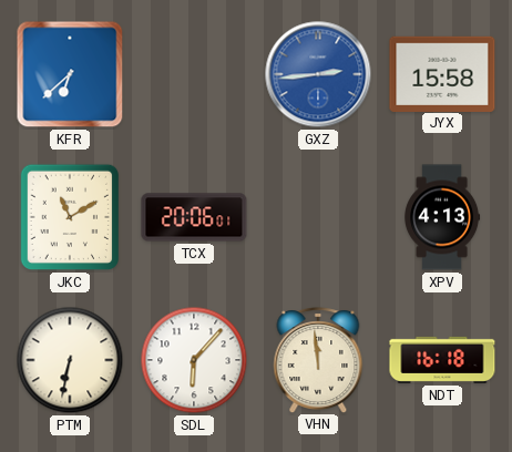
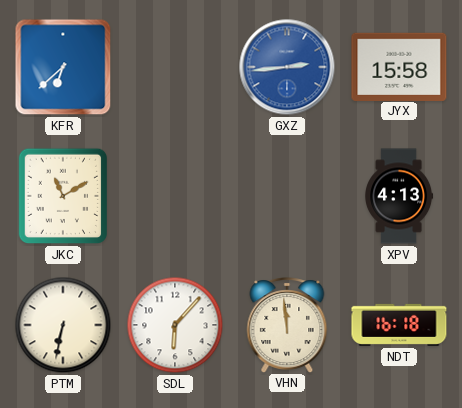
TCX: 20:06 -> none (194, 217)
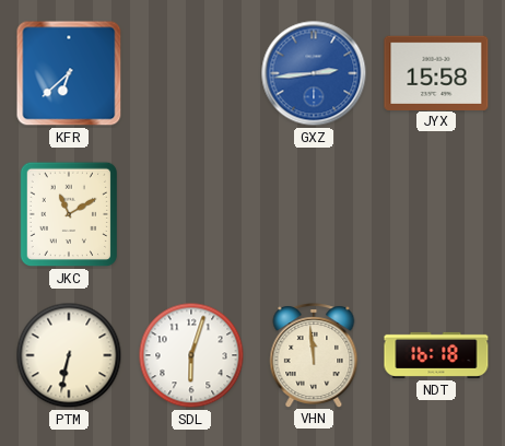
XPV: 4:13 -> none (400, 196)
SDL: 6:07 -> 6:03 (191, 355)
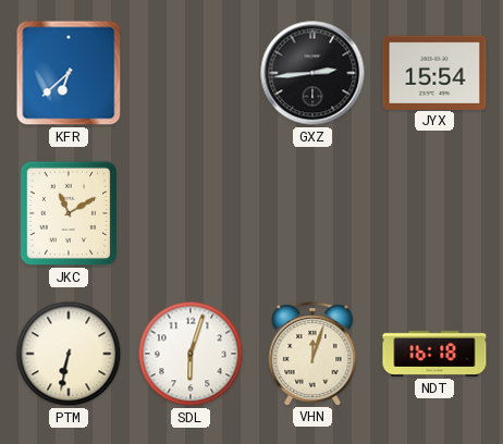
GXZ dial: blue -> black (312, 73)
JYX: 15:58 -> 15:54 (434, 72)
VHN: 11:59 -> 12:03 (312, 354)
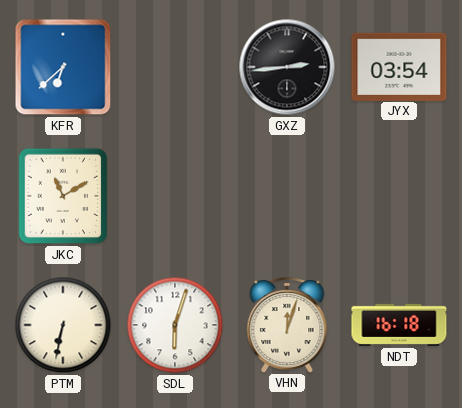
JYX: 15:54 -> 03:54 (399, 66)
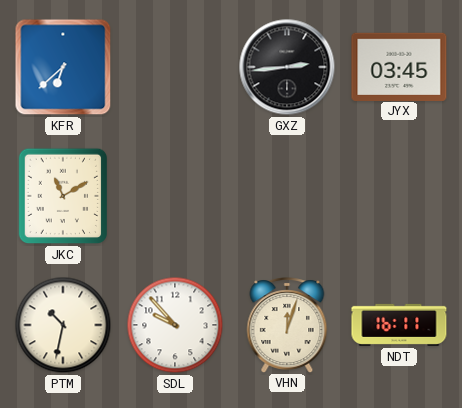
JYX: 03:54 -> 03:45 (399, 66)
PTM: 6:32 -> 10:32 (63, 325)
SDL: 6:03 -> 9:53 (175, 325)
NDT: 16:18 -> 16:11 (399, 325)
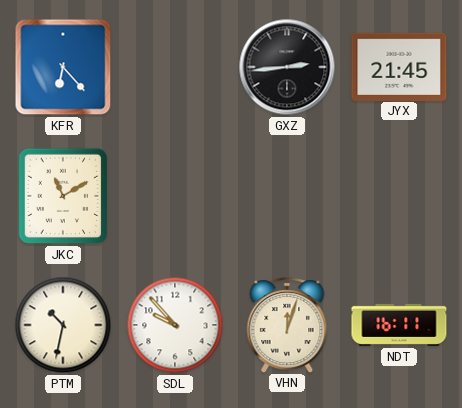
KFR: 6:38 -> 6:23 (63, 67)
JYX: 03:45 -> 21:45 (399, 66)
